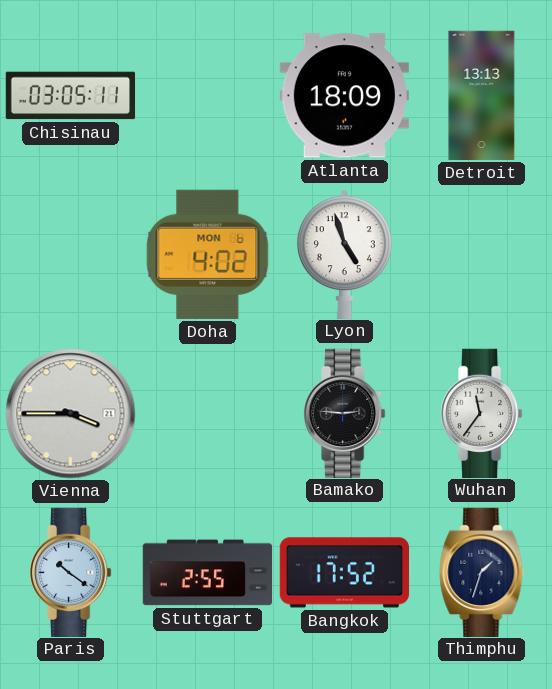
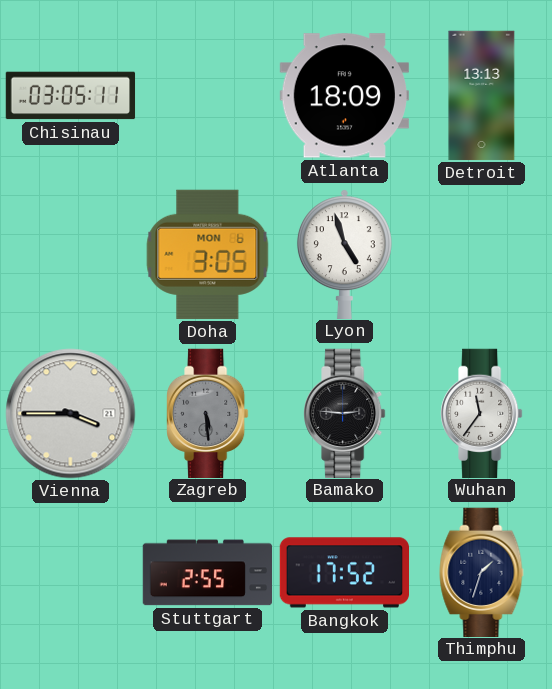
Doha: 4:02 -> 3:05 (208, 254)
Zagreb: none -> 5:29 (208, 413)
Paris: 10:21 -> none (71, 572)
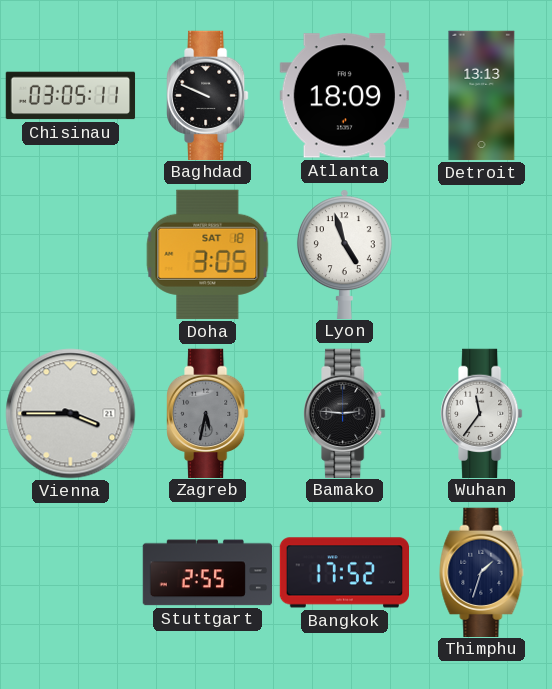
Baghdad: none -> 9:49 (208, 95)
Doha date: MON 6 -> SAT 18 (208, 254)
Zagreb: 5:29 -> 5:32 (208, 413)
